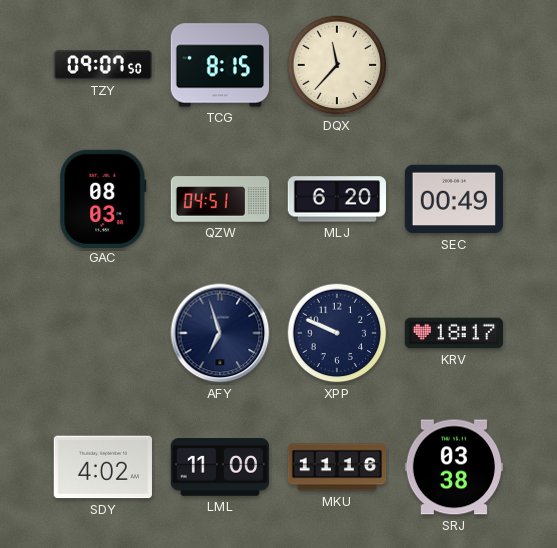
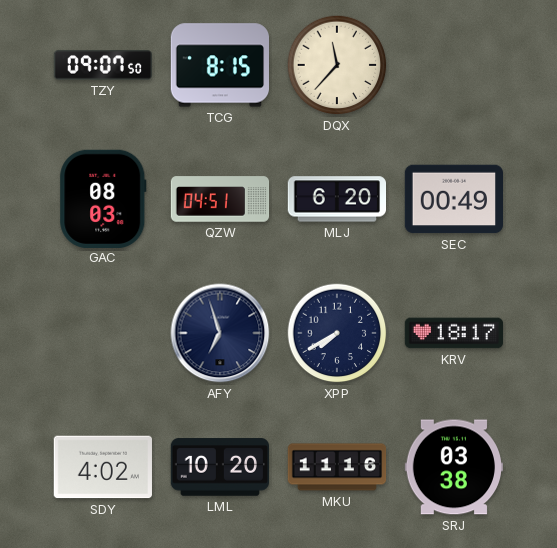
XPP: 9:49 -> 7:40 (337, 333)
LML: 11:00 -> 10:20 (219, 467)
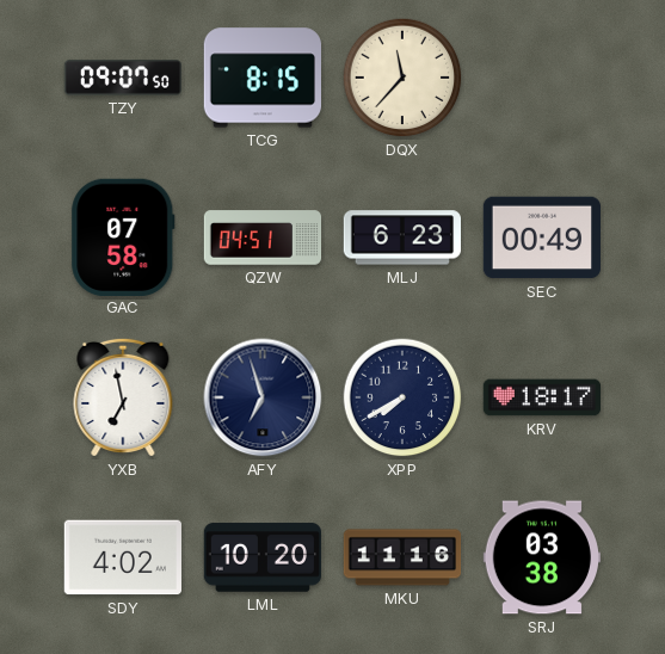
GAC: 08:03 -> 07:58 (123, 236)
MLJ: 6:20 -> 6:23 (401, 237)
YXB: none -> 6:58 (123, 397)
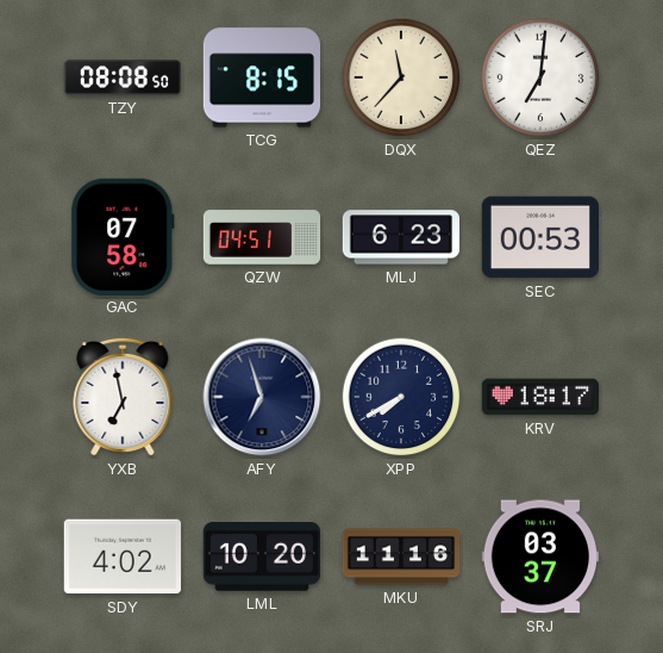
TZY: 09:07 -> 08:08 (121, 77)
QEZ: none -> 7:01 (540, 77)
SEC: 00:49 -> 00:53 (539, 237)
SRJ: 03:38 -> 03:37 (539, 556)
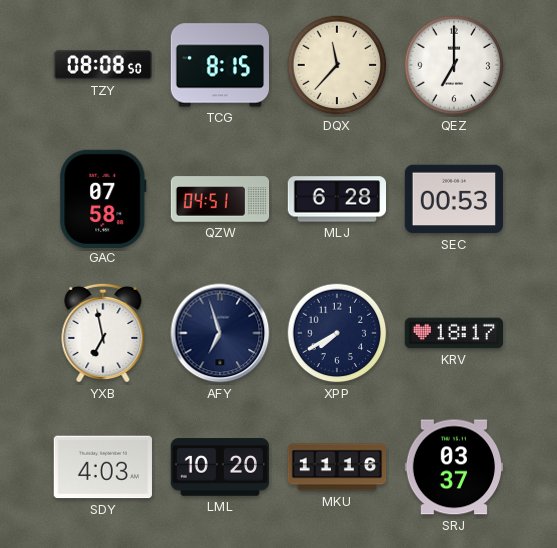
QEZ: 7:01 -> 7:00 (454, 65)
MLJ: 6:23 -> 6:28 (336, 199)
SDY: 4:02 -> 4:03 (103, 467)
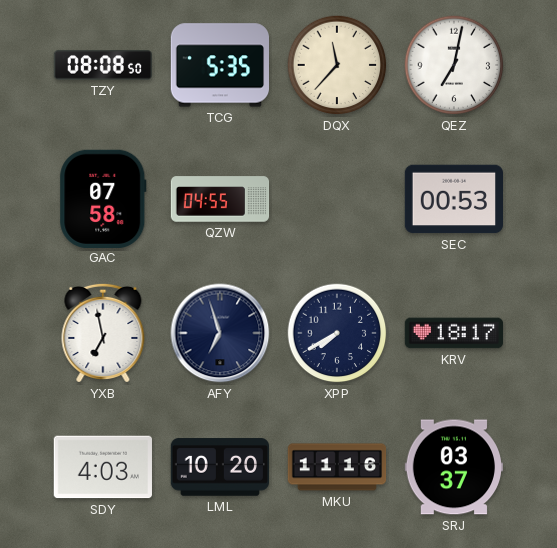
TCG: 8:15 -> 5:35 (220, 65)
QEZ: 7:00 -> 7:02 (454, 65)
QZW: 04:51 -> 04:55 (220, 199)
MLJ: 6:28 -> none (336, 199)
